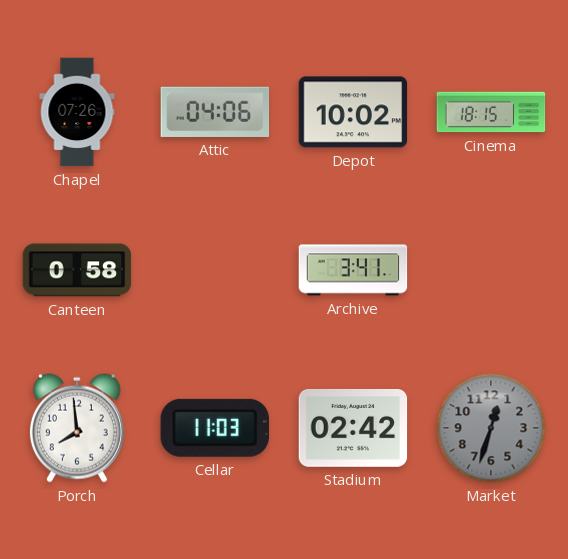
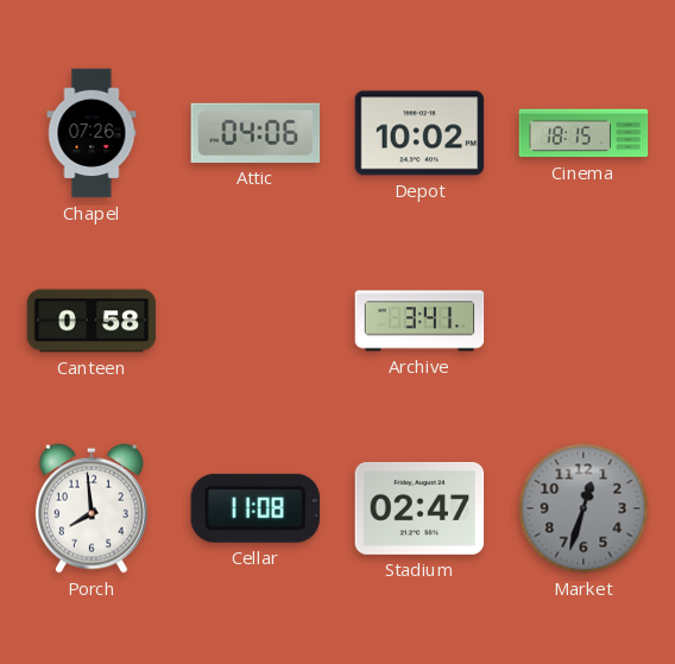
Cellar: 11:03 -> 11:08 (256, 508)
Stadium: 02:42 -> 02:47 (419, 508)
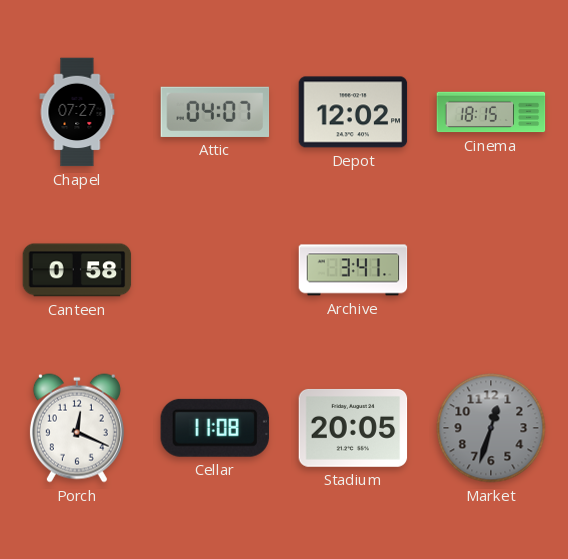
Chapel: 07:26 -> 07:27 (77, 112)
Attic: 04:06 -> 04:07 (215, 112)
Depot: 10:02 -> 12:02 (353, 112)
Porch: 7:59 -> 12:19 (77, 428)
Stadium: 02:47 -> 20:05 (353, 428)
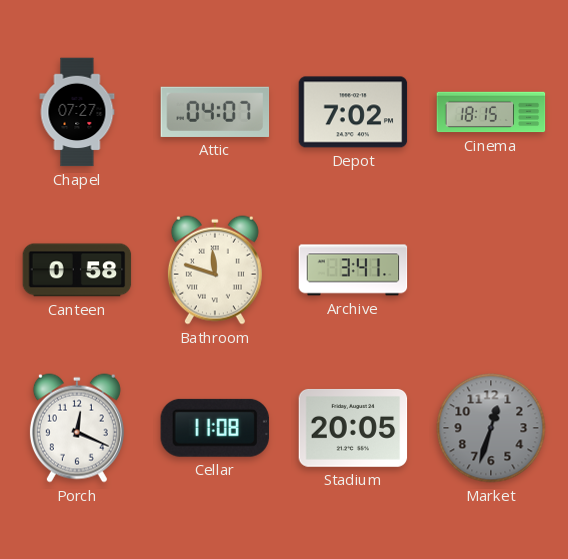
Depot: 12:02 -> 7:02 (353, 112)
Bathroom: none -> 11:48 (215, 270)
